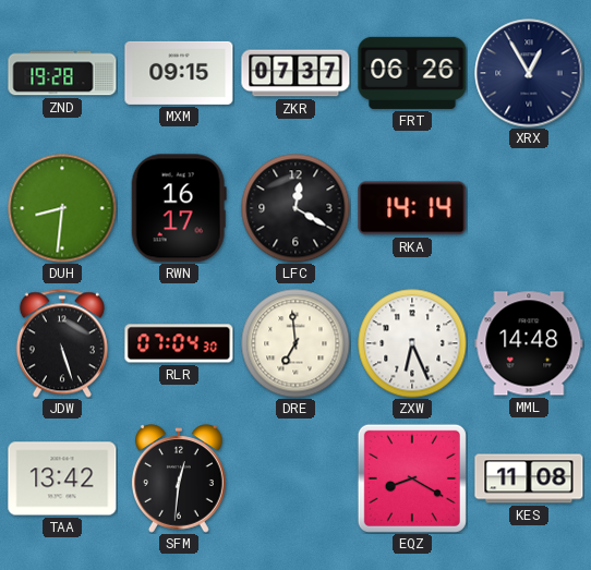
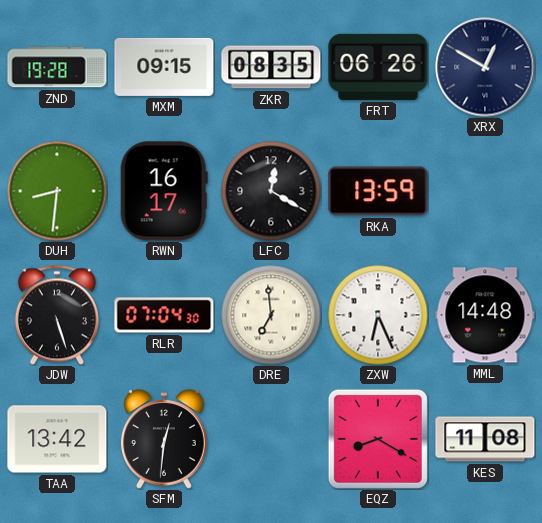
ZKR: 07:37 -> 08:35 (271, 67)
XRX: 12:55 -> 12:50 (485, 67)
RKA: 14:14 -> 13:59 (378, 191)
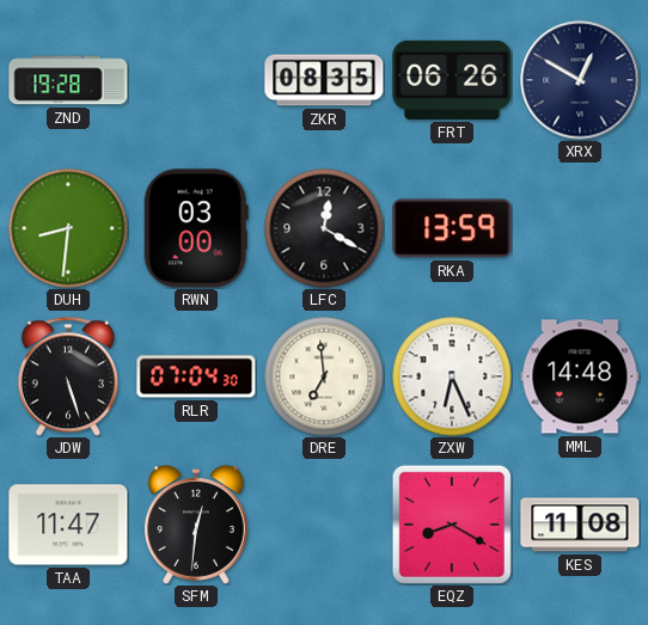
MXM: 09:15 -> none (164, 67)
RWN: 16:17 -> 03:00 (196, 228)
TAA: 13:42 -> 11:47 (68, 525)
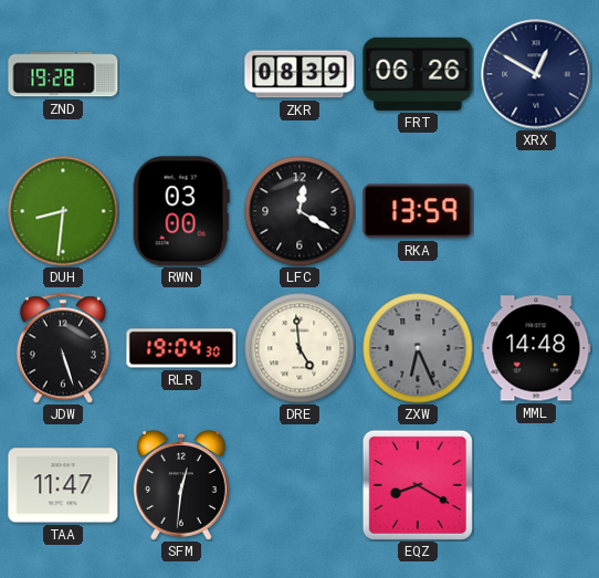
ZKR: 08:35 -> 08:39 (299, 74)
RLR: 07:04 -> 19:04 (181, 348)
DRE: 6:59 -> 4:59 (299, 348)
ZXW dial: white -> grey (418, 348)
KES: 11:08 -> none (580, 525)
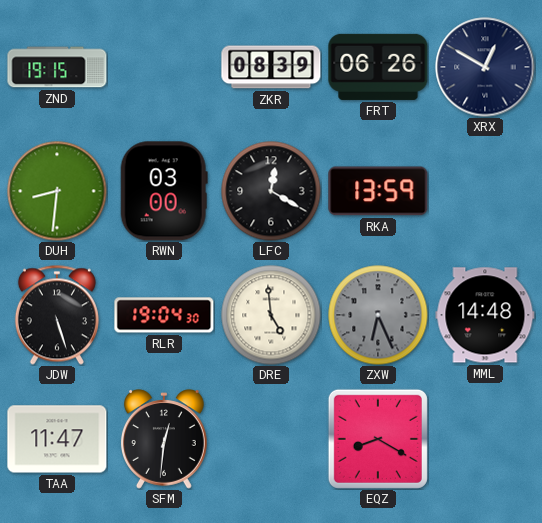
ZND: 19:28 -> 19:15 (57, 67)
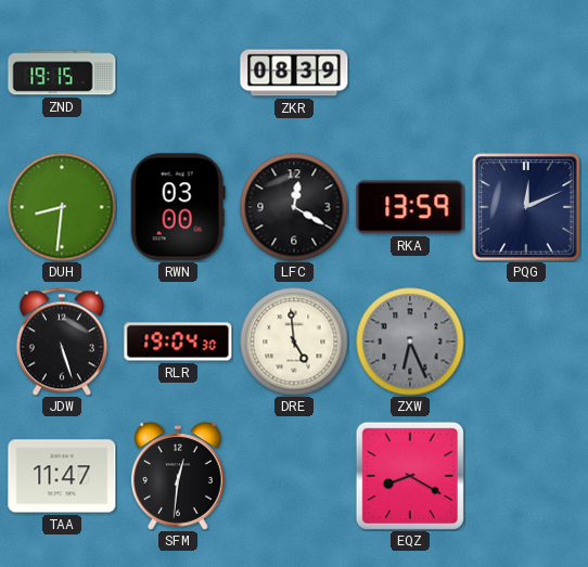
FRT: 06:26 -> none (378, 67)
XRX: 12:50 -> none (485, 67)
PQG: none -> 12:11 (526, 207)
MML: 14:48 -> none (485, 315)
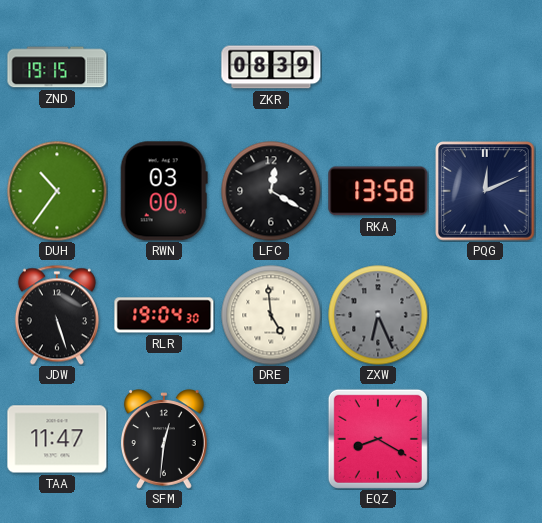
DUH: 8:31 -> 10:36 (57, 191)
RKA: 13:59 -> 13:58 (378, 191)
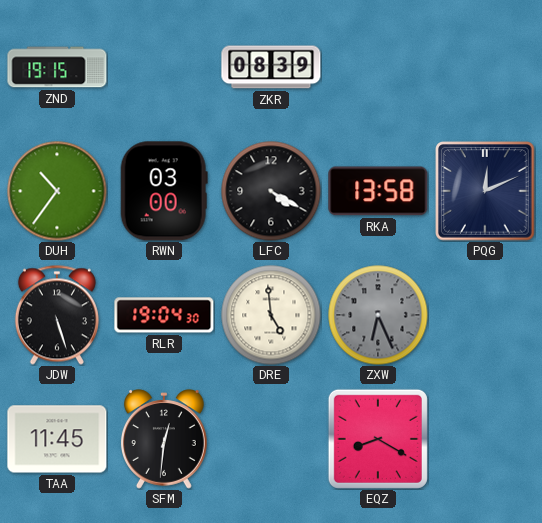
LFC: 12:20 -> 4:20 (271, 191)
TAA: 11:47 -> 11:45 (57, 439)
